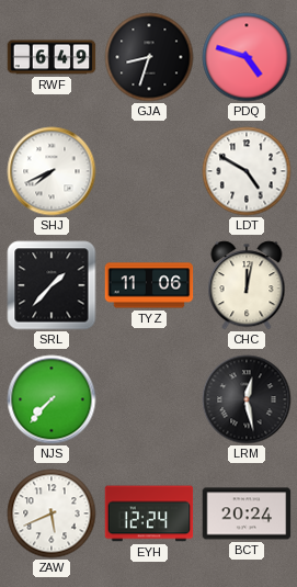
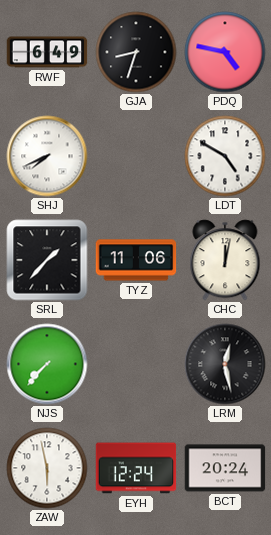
PDQ: 4:48 -> 4:47 (225, 52)
ZAW: 5:41 -> 5:58 (47, 468)
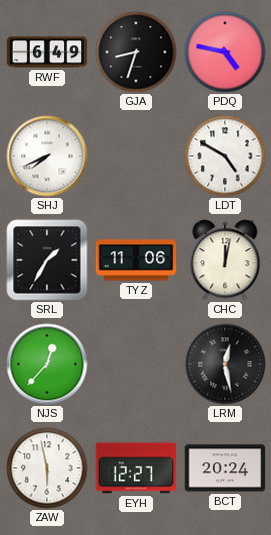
SRL: 1:37 -> 1:35 (47, 260)
NJS: 7:37 -> 12:37 (47, 364)
EYH: 12:24 -> 12:27 (136, 468)
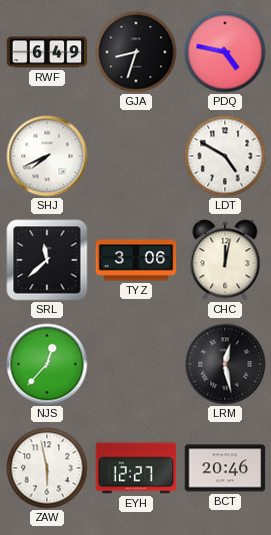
SRL: 1:35 -> 11:38 (47, 260)
TYZ: 11:06 -> 3:06 (136, 260)
BCT: 20:24 -> 20:46 (225, 468)
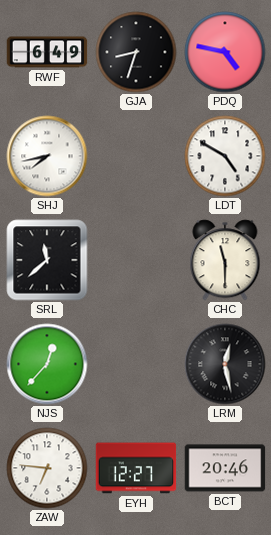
SHJ: 7:41 -> 7:43 (47, 156)
TYZ: 3:06 -> none (136, 260)
CHC: 12:02 -> 11:30 (225, 260)
ZAW: 5:58 -> 6:46 (47, 468)
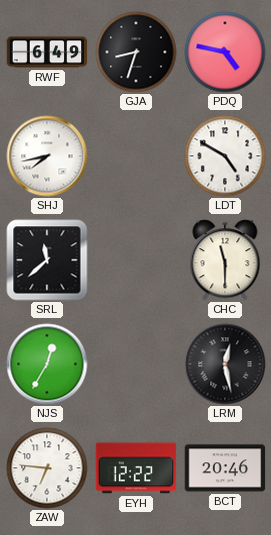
NJS: 12:37 -> 12:35 (47, 364)
EYH: 12:27 -> 12:22 (136, 468)
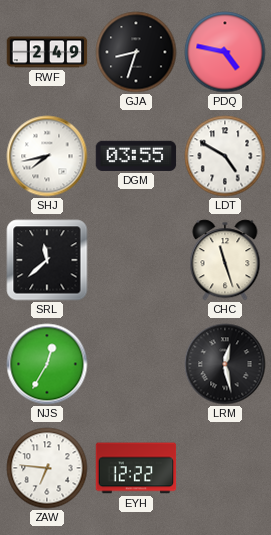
RWF: 6:49 -> 2:49 (47, 52)
DGM: none -> 03:55 (136, 156)
CHC: 11:30 -> 11:27 (225, 260)
BCT: 20:46 -> none (225, 468)
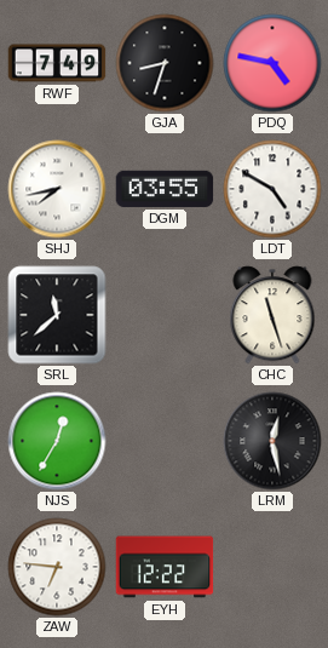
RWF: 2:49 -> 7:49 (57, 63)
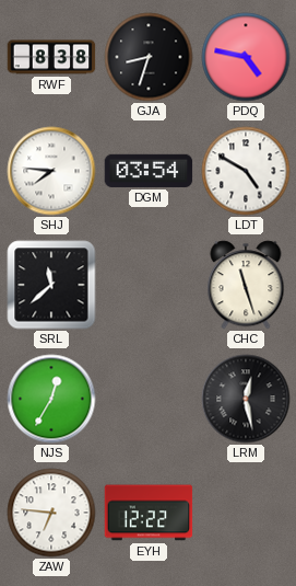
RWF: 7:49 -> 8:38 (51, 57)
SHJ: 7:43 -> 7:46 (51, 171)
DGM: 03:55 -> 03:54 (149, 171)
